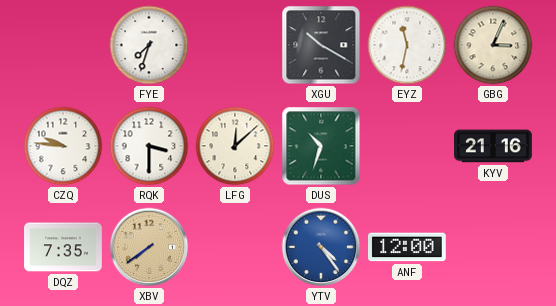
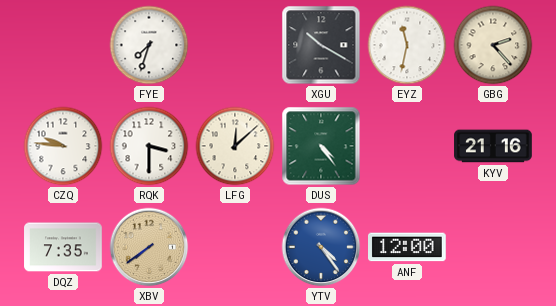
GBG: 3:04 -> 2:23 (493, 45)
DUS: 10:33 -> 4:24 (321, 146)
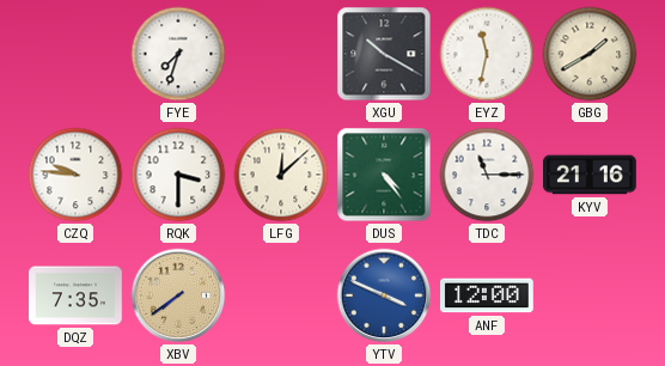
GBG: 2:23 -> 1:40 (590, 54)
TDC: none -> 11:15 (487, 175)
YTV: 4:24 -> 3:49 (384, 295)
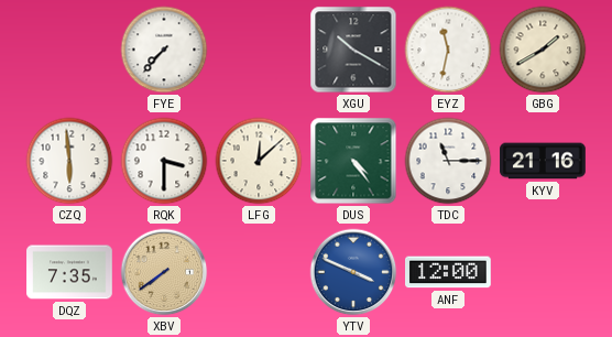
FYE: 7:33 -> 7:37 (164, 50)
CZQ: 9:46 -> 5:59 (69, 161)
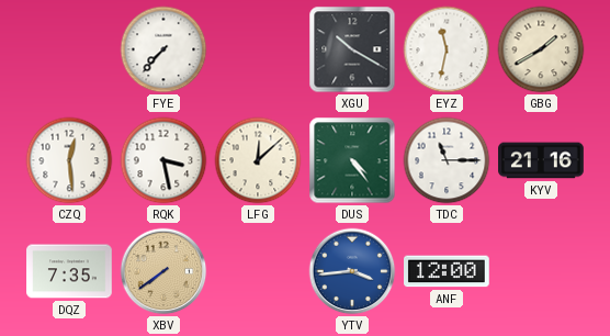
CZQ: 5:59 -> 12:29 (69, 160)
RQK: 3:30 -> 3:28 (163, 160)
YTV: 3:49 -> 3:44 (352, 271)
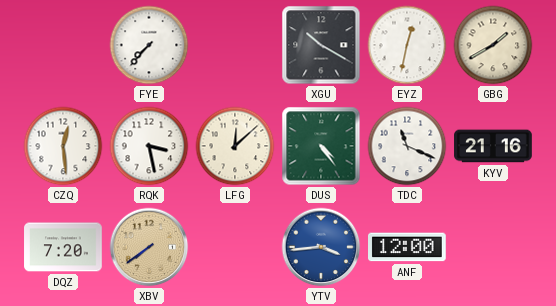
EYZ: 11:32 -> 12:32 (407, 45)
TDC: 11:15 -> 11:19 (407, 146)
DQZ: 7:35 -> 7:20 (63, 247)
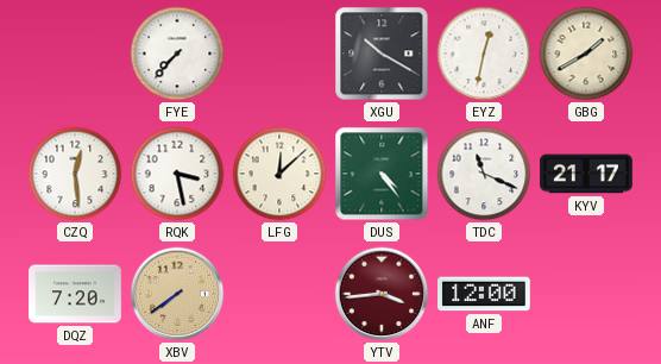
KYV: 21:16 -> 21:17 (586, 174)
YTV dial: blue -> burgundy (382, 294)
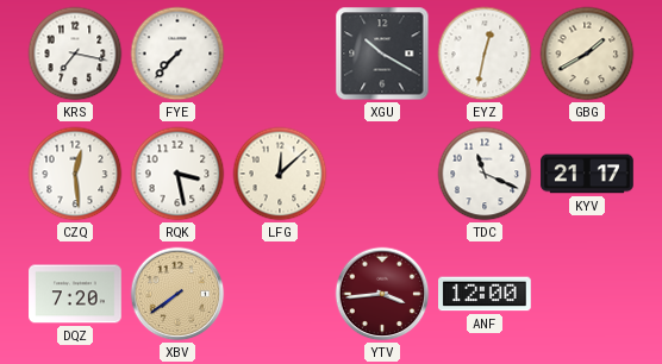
KRS: none -> 7:17 (75, 54)
DUS: 4:24 -> none (382, 174)
